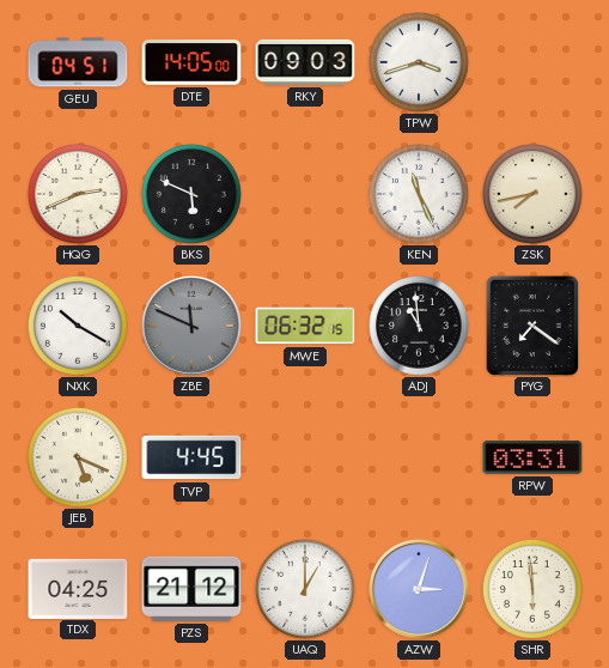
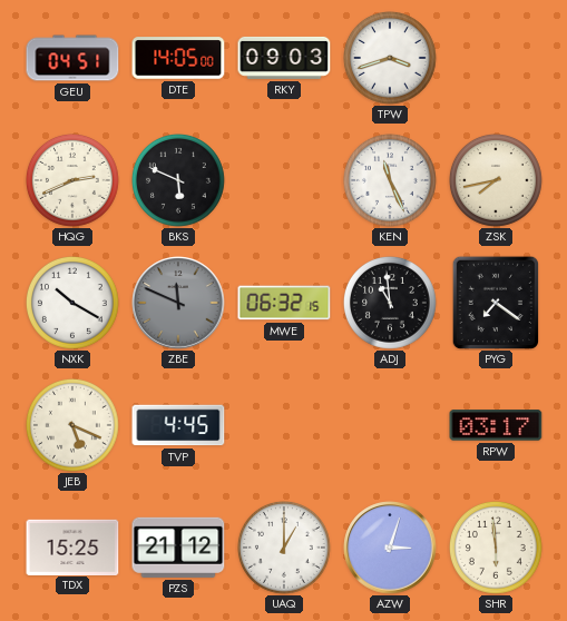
RPW: 03:31 -> 03:17 (496, 425)
TDX: 04:25 -> 15:25 (72, 546)
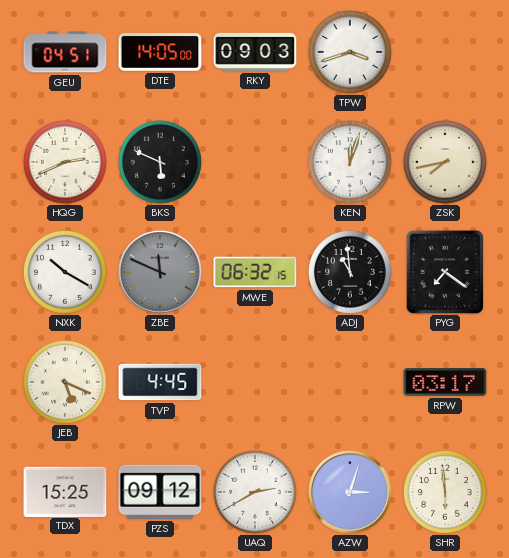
KEN: 11:26 -> 12:03 (351, 163)
PZS: 21:12 -> 09:12 (160, 492)
UAQ: 1:00 -> 2:40 (256, 493)
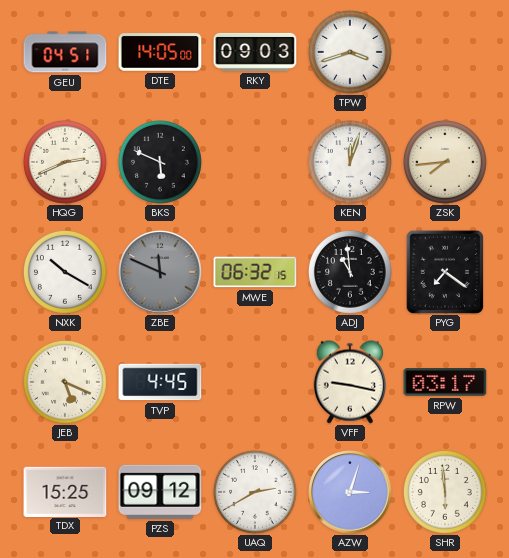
ZSK: 7:43 -> 7:44 (446, 163)
VFF: none -> 9:17 (349, 382)
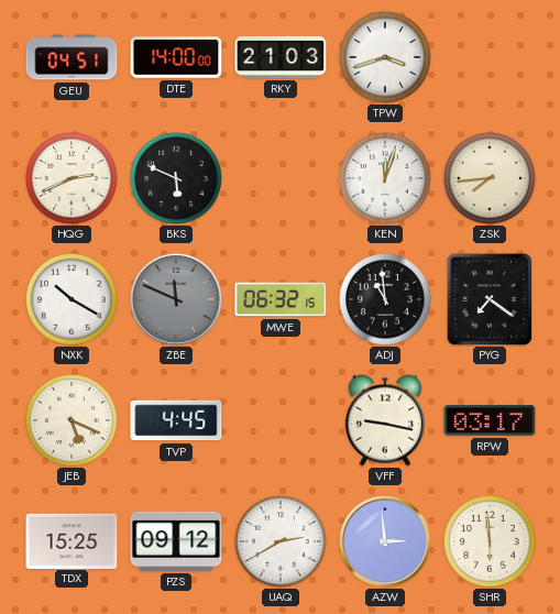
DTE: 14:05 -> 14:00 (176, 57)
RKY: 09:03 -> 21:03 (281, 57)
AZW: 3:03 -> 2:59 (385, 541)
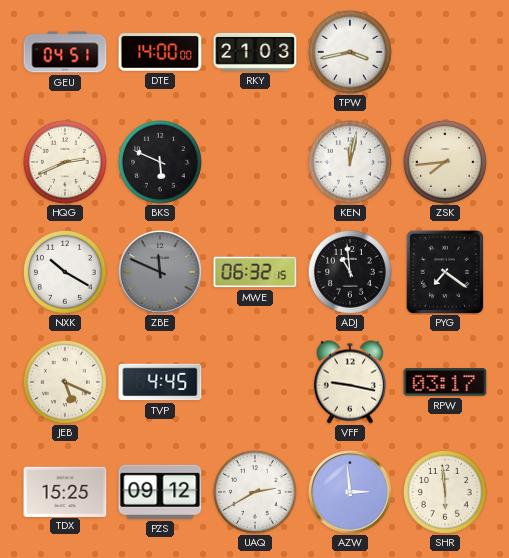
TPW: 3:42 -> 3:43 (351, 53)
KEN: 12:03 -> 12:02 (351, 163)
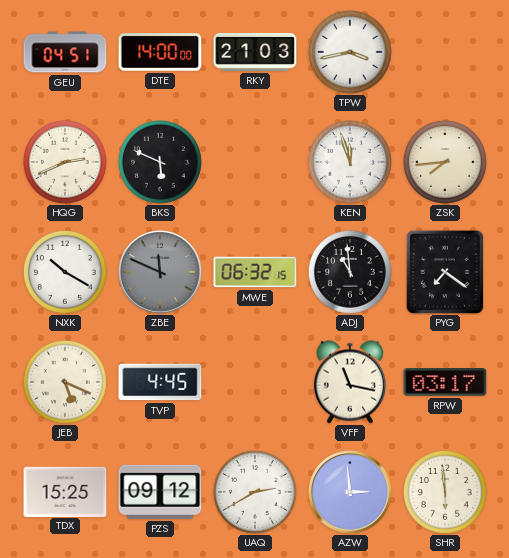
KEN: 12:02 -> 11:57 (351, 163)
VFF: 9:17 -> 11:17 (349, 382)
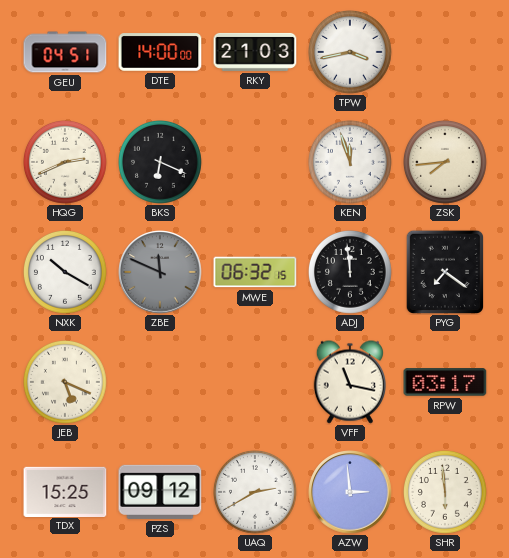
BKS: 5:49 -> 6:19 (161, 163)
ADJ: 10:59 -> 11:59 (351, 273)
TVP: 4:45 -> none (160, 382)
